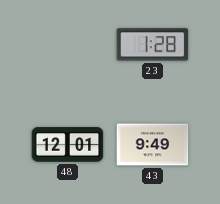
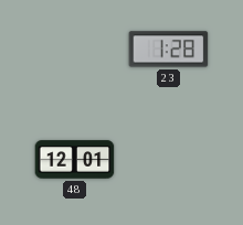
43: 9:49 -> none (153, 145)
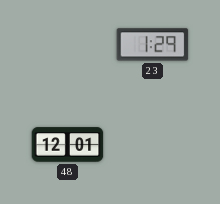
23: 1:28 -> 1:29 (153, 45)
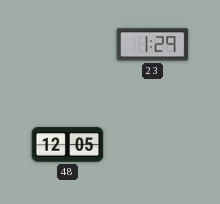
48: 12:01 -> 12:05 (68, 145)
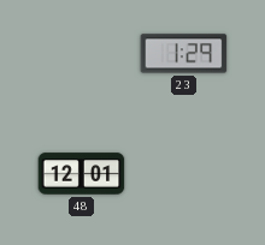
48: 12:05 -> 12:01 (82, 174)
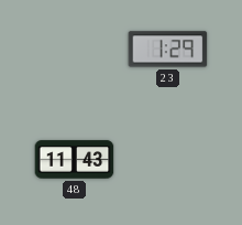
48: 12:01 -> 11:43 (75, 160)
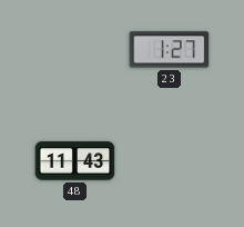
23: 1:29 -> 1:27 (170, 50)
